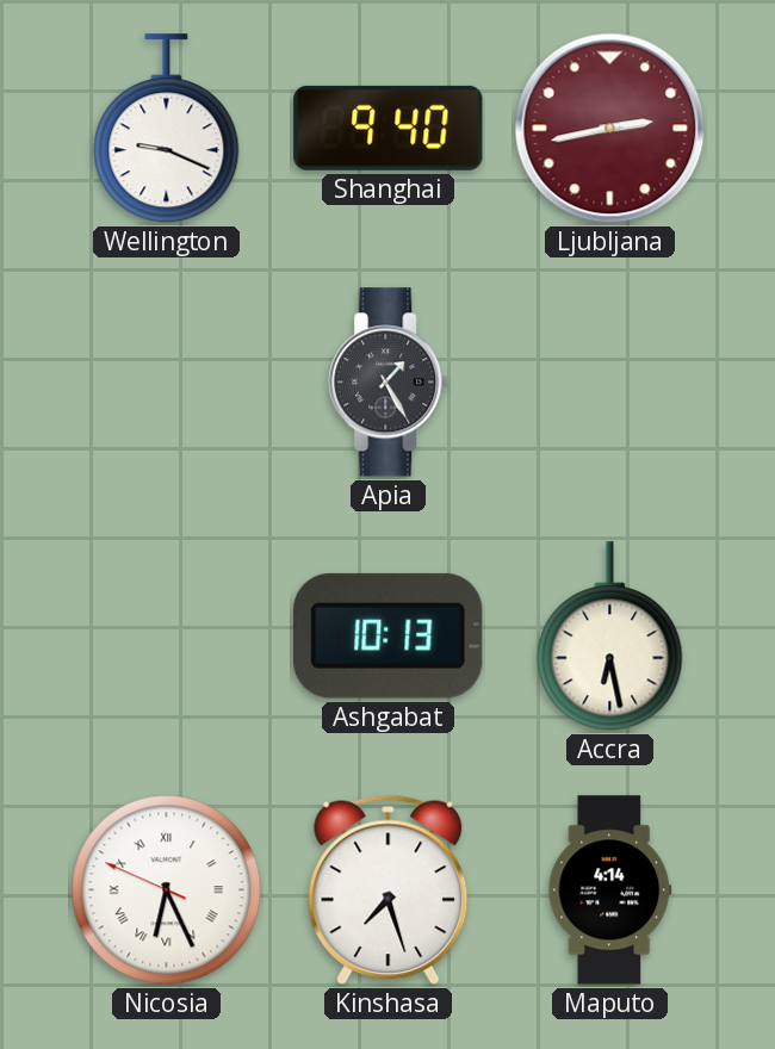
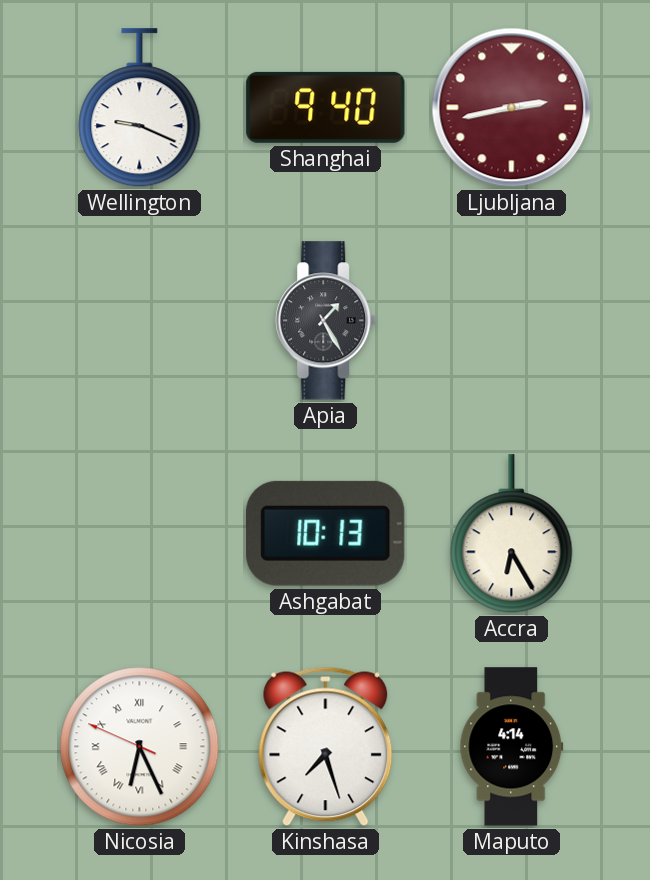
Accra: 6:28 -> 6:25 (512, 534)
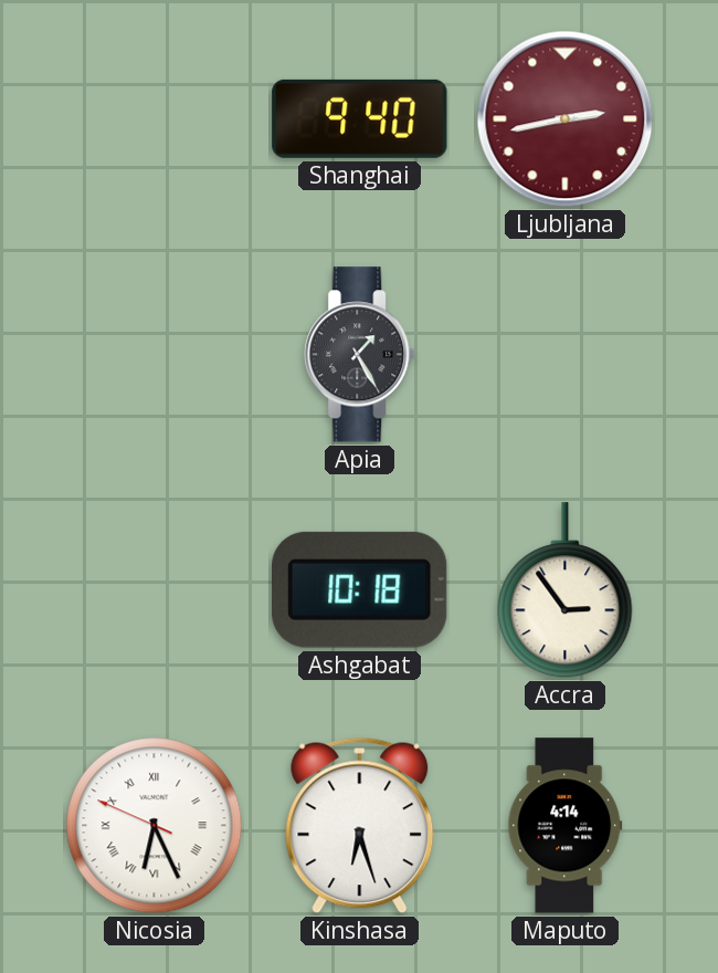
Wellington: 9:19 -> none (140, 108)
Ashgabat: 10:13 -> 10:18 (360, 589)
Accra: 6:25 -> 2:54 (566, 590)
Kinshasa: 7:27 -> 6:27 (360, 826)
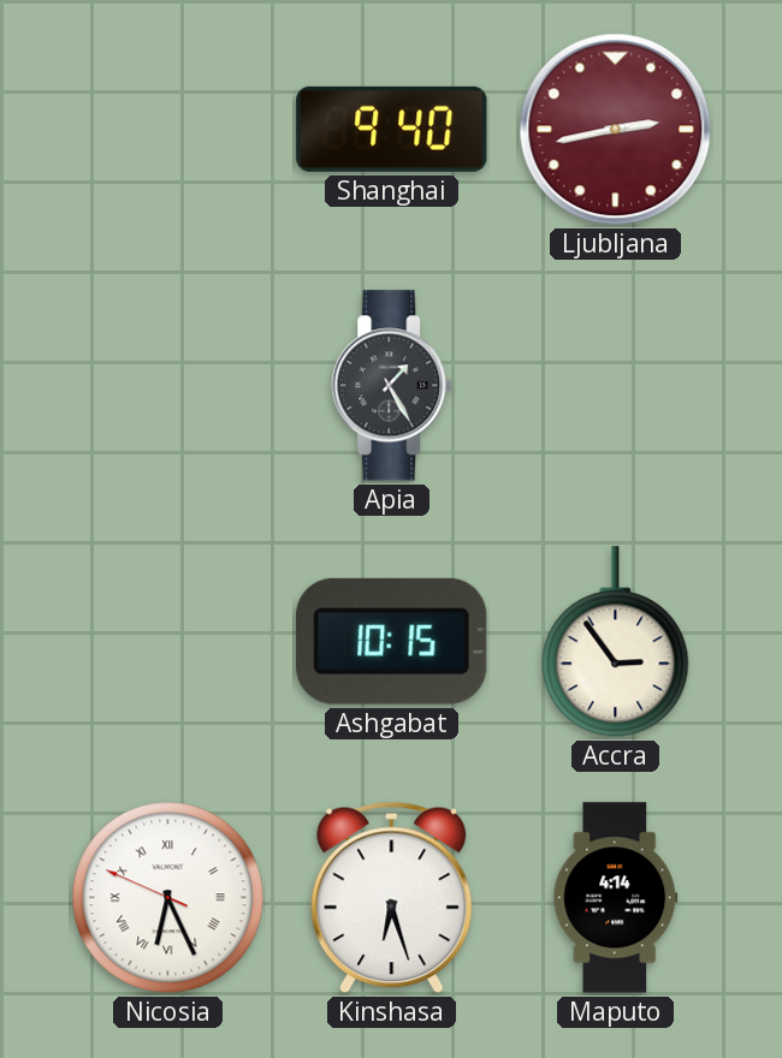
Ashgabat: 10:18 -> 10:15 (392, 641)
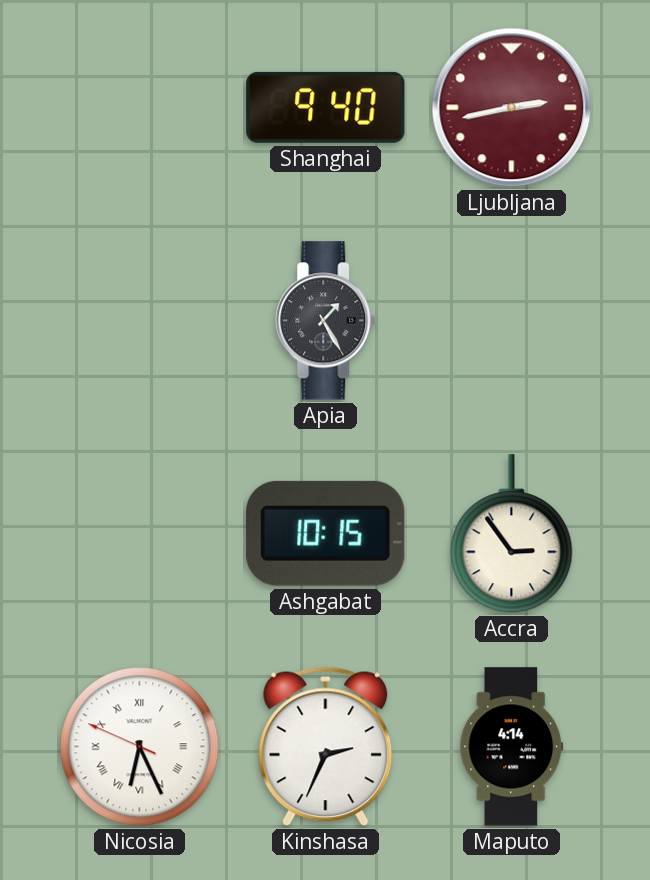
Kinshasa: 6:27 -> 2:34 (326, 747)
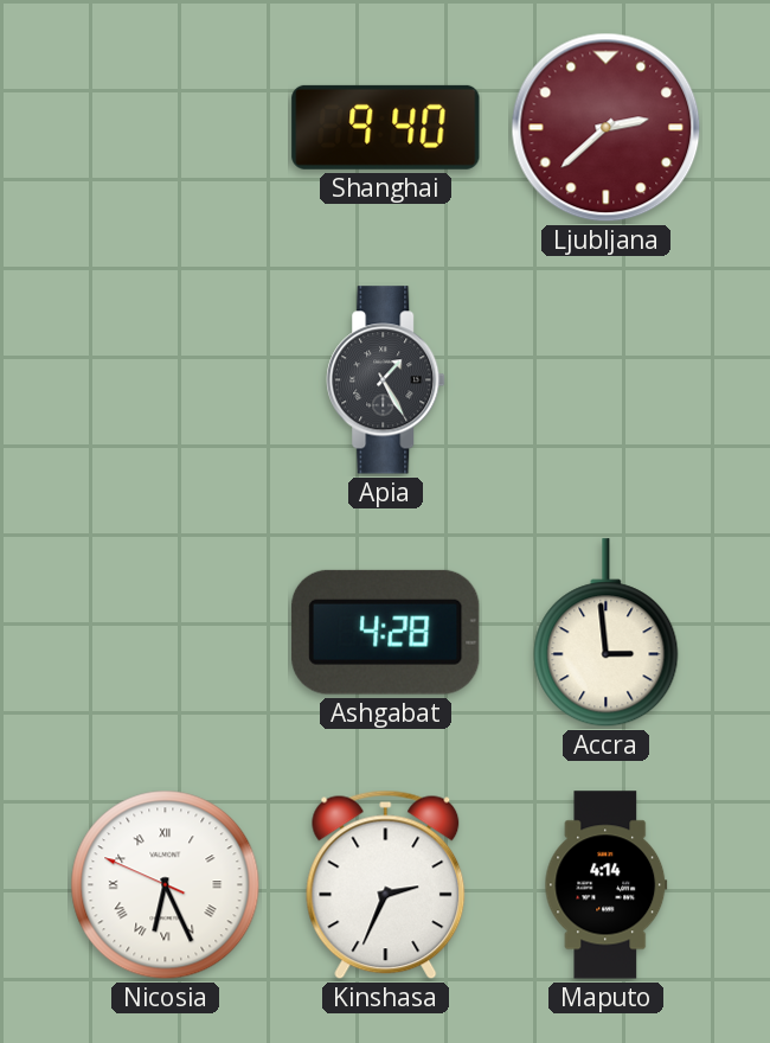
Ljubljana: 2:43 -> 2:38 (607, 128)
Ashgabat: 10:15 -> 4:28 (386, 632)
Accra: 2:54 -> 2:59 (607, 633)
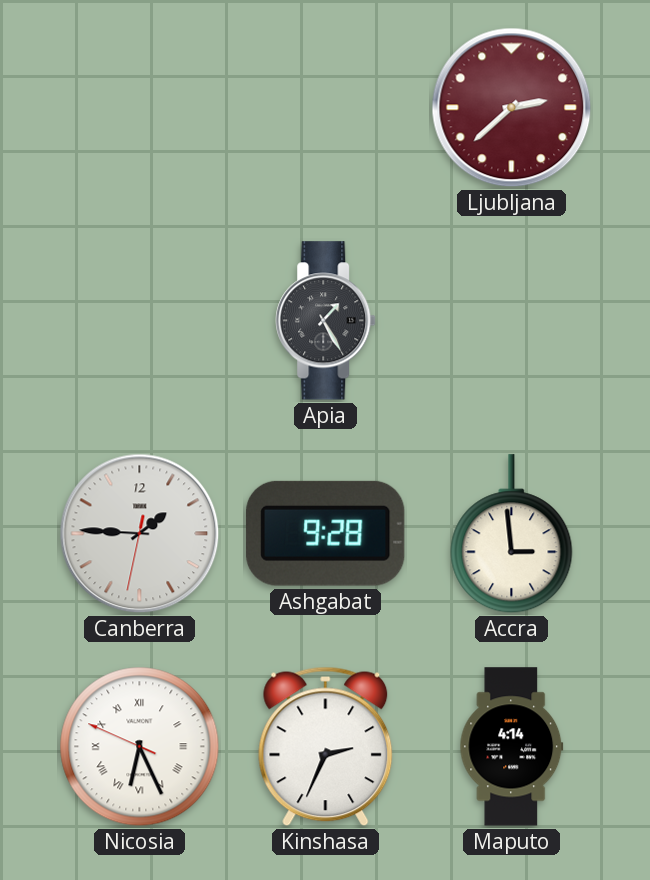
Shanghai: 9:40 -> none (386, 127)
Canberra: none -> 1:45 (140, 534)
Ashgabat: 4:28 -> 9:28 (326, 533)
